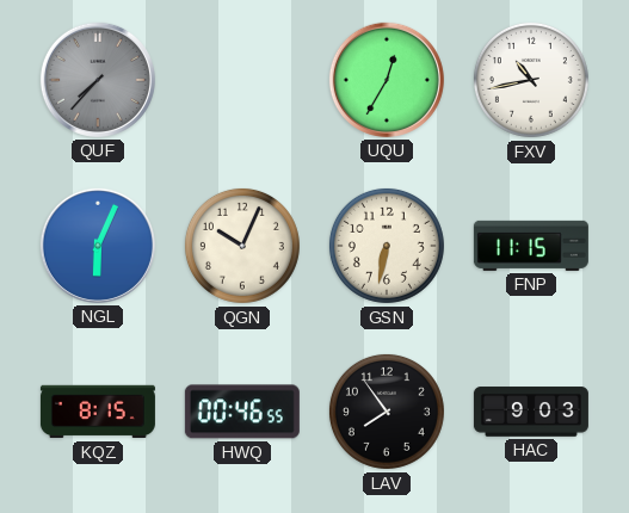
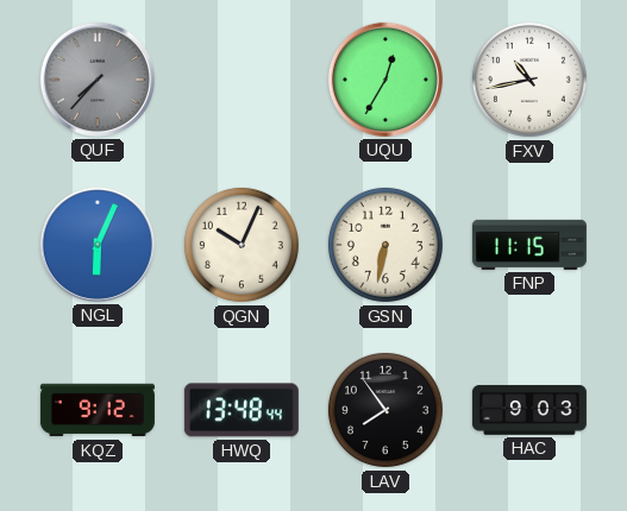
KQZ: 8:15 -> 9:12 (98, 410)
HWQ: 00:46 -> 13:48 (242, 410)
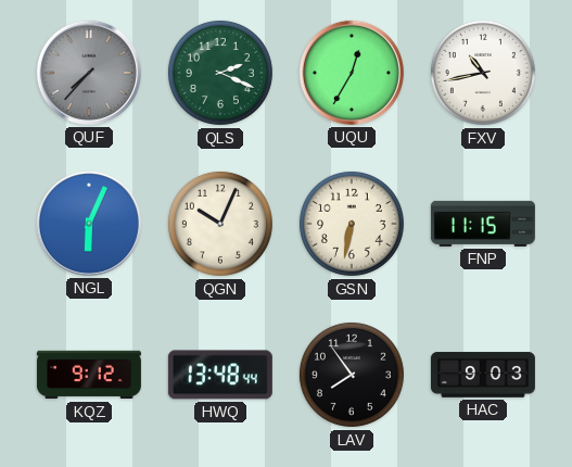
QLS: none -> 2:19 (220, 73)
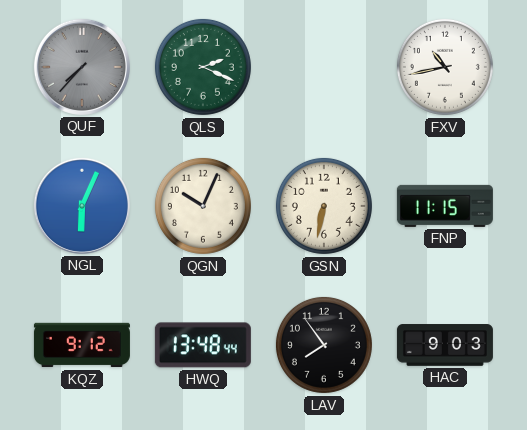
UQU: 12:35 -> none (352, 73)
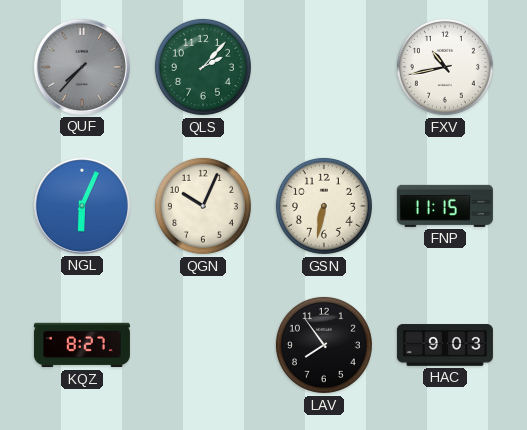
QLS: 2:19 -> 2:07 (203, 67)
KQZ: 9:12 -> 8:27 (82, 345)
HWQ: 13:48 -> none (203, 345)
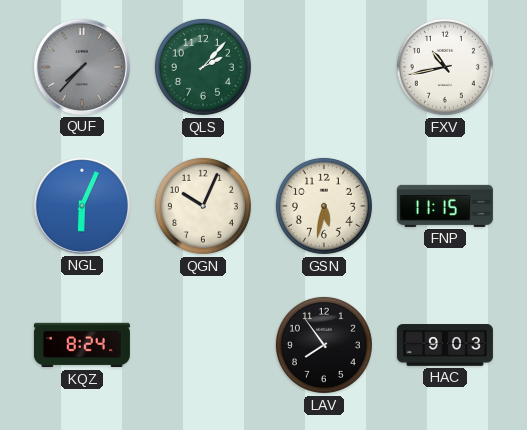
GSN: 6:32 -> 5:32 (324, 206)
KQZ: 8:27 -> 8:24 (82, 345)
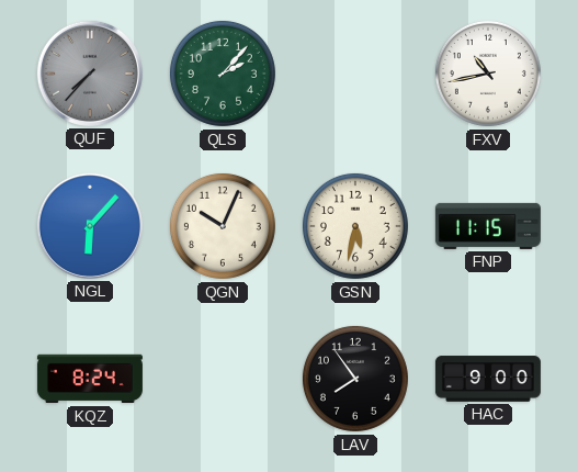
NGL: 6:04 -> 6:07 (90, 226)
HAC: 9:03 -> 9:00 (488, 379)
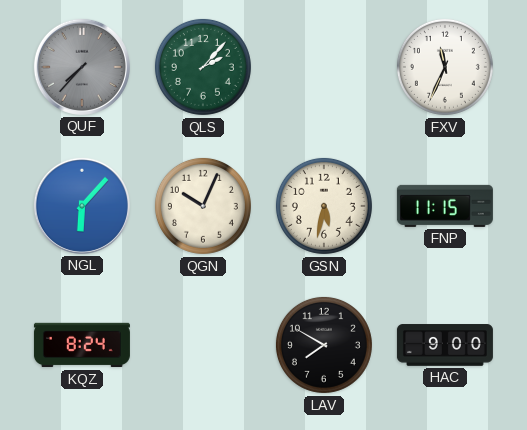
FXV: 10:43 -> 11:34 (445, 67)
LAV: 7:54 -> 7:50 (324, 345)
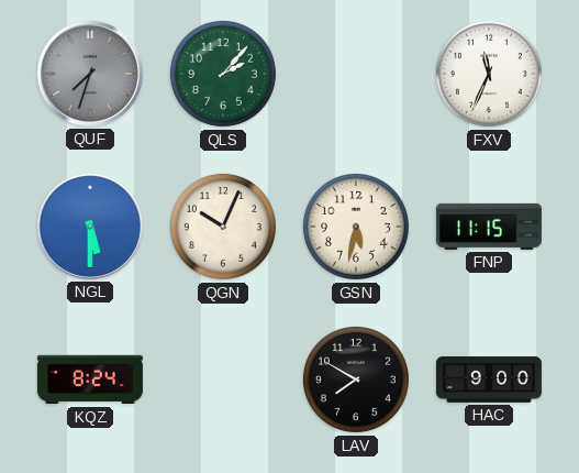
QUF: 7:37 -> 7:33 (90, 74)
NGL: 6:07 -> 5:30 (90, 227)
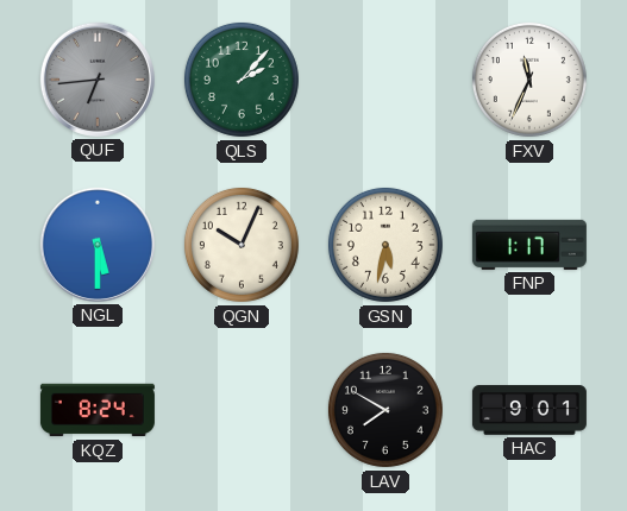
QUF: 7:33 -> 6:44 (98, 80)
FNP: 11:15 -> 1:17 (529, 245)
HAC: 9:00 -> 9:01 (529, 410)
